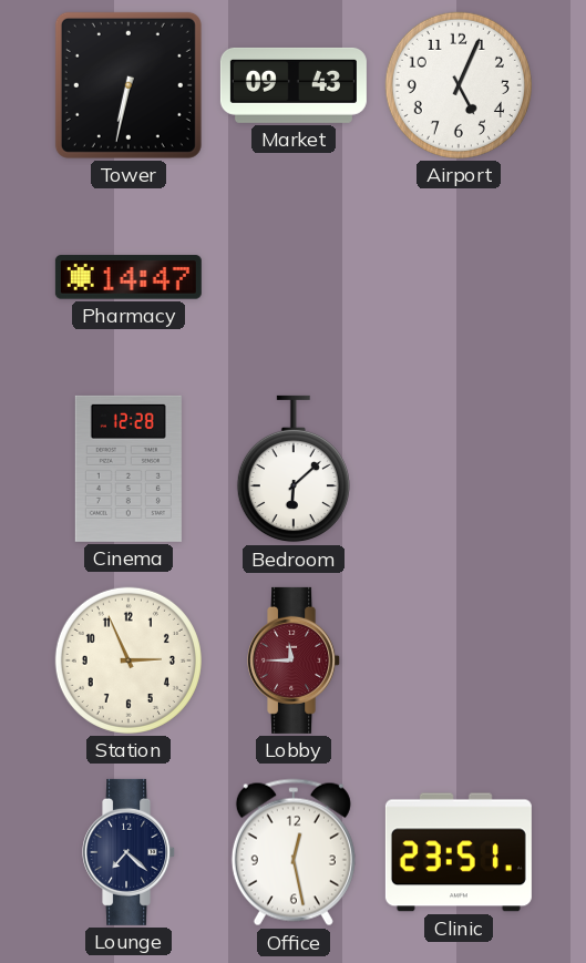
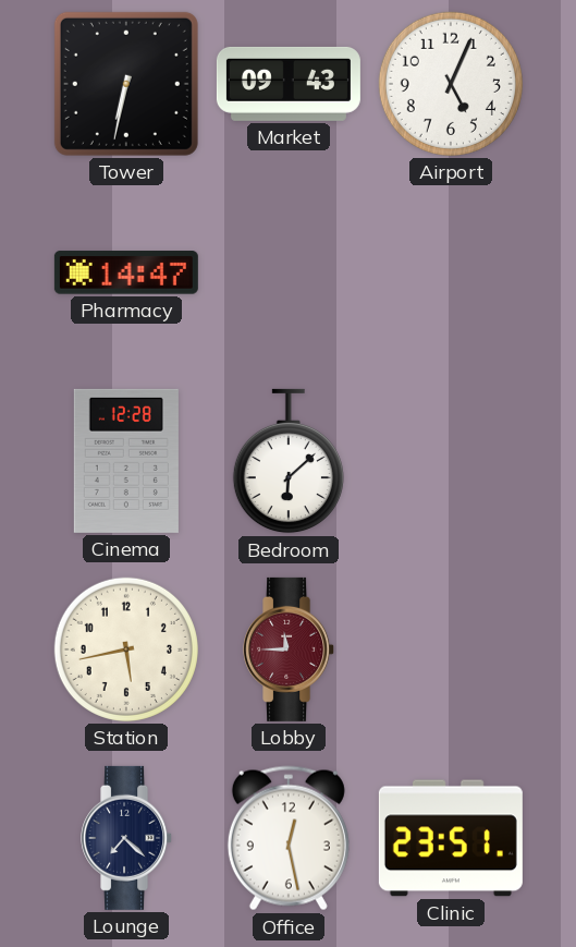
Station: 2:56 -> 5:43 (126, 649)
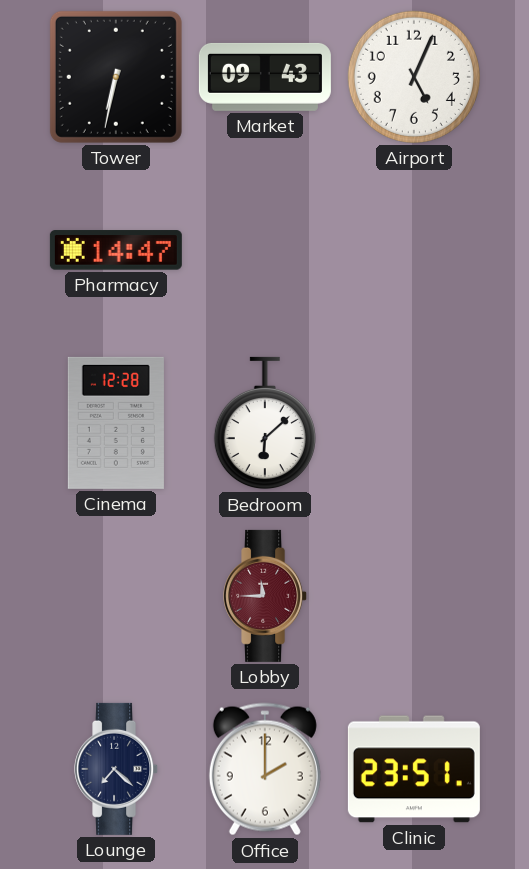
Station: 5:43 -> none (126, 649)
Office: 12:28 -> 2:00 (265, 769)
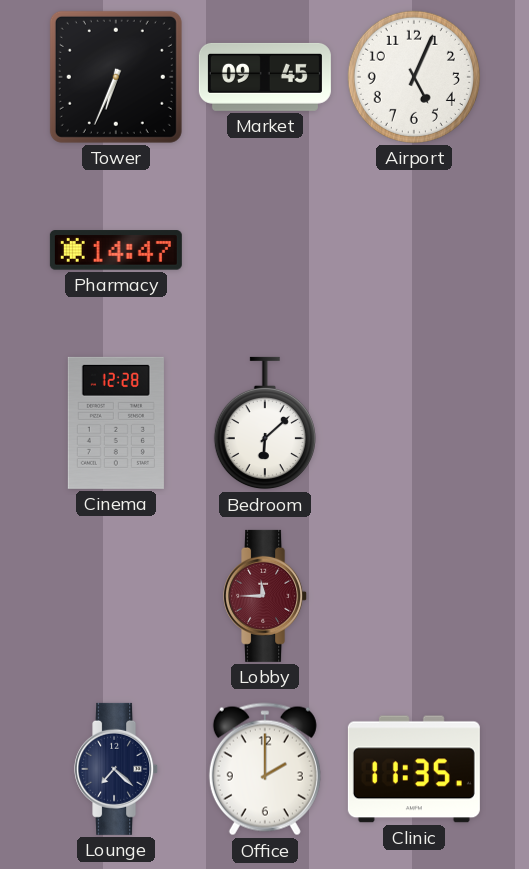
Tower: 6:32 -> 6:34 (116, 77)
Market: 09:43 -> 09:45 (265, 77)
Clinic: 23:51 -> 11:35 (414, 769)
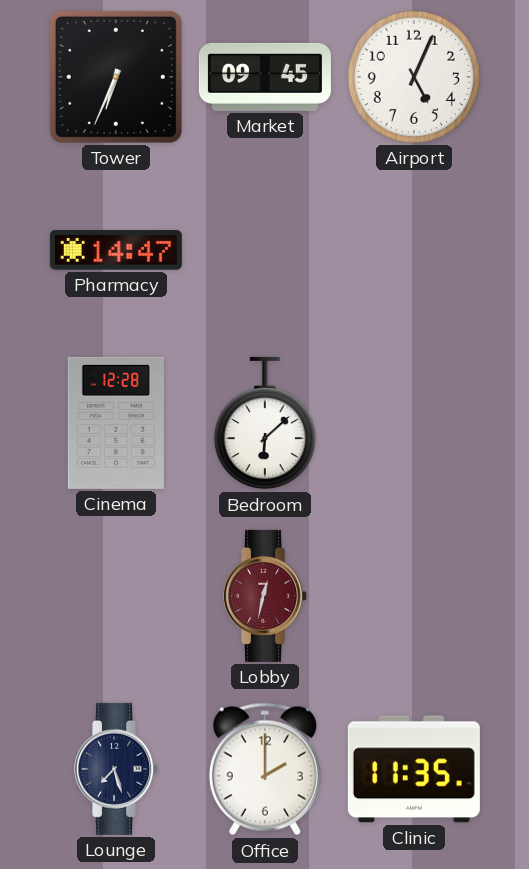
Lobby: 11:45 -> 12:32 (266, 596)
Lounge: 7:22 -> 7:27 (117, 769)
